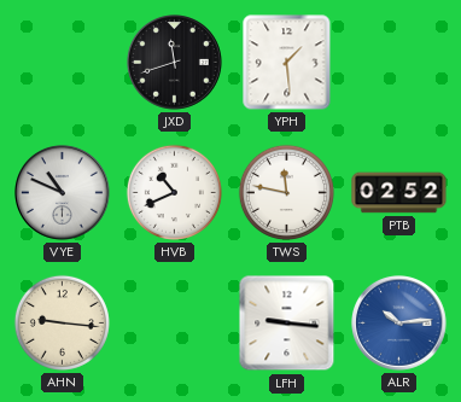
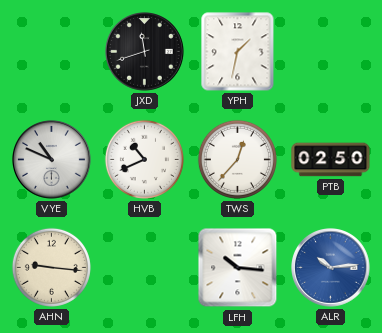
YPH: 1:29 -> 1:32 (238, 52)
TWS: 11:47 -> 12:37 (237, 159)
PTB: 02:52 -> 02:50 (331, 160)
LFH: 9:16 -> 10:16 (238, 268)
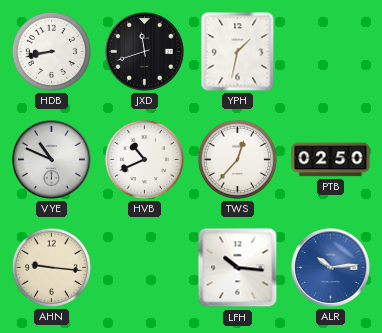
HDB: none -> 8:43 (51, 51)
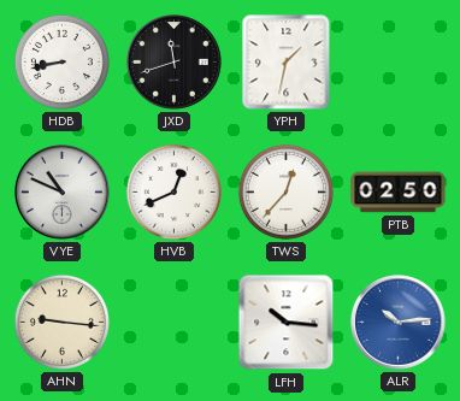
HVB: 10:41 -> 12:41 (173, 191)
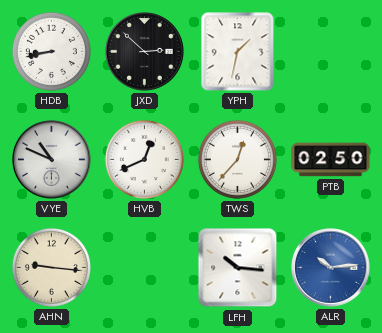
JXD: 11:42 -> 2:52 (145, 52)
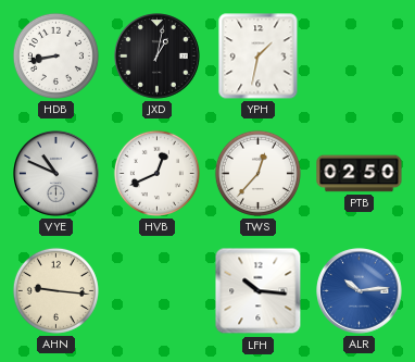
JXD: 2:52 -> 1:02 (158, 57)
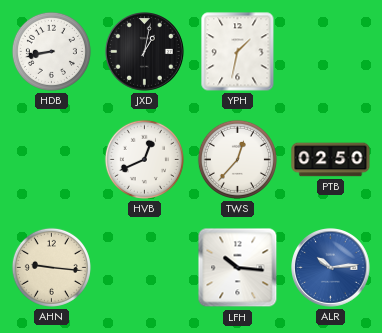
VYE: 10:49 -> none (56, 174)
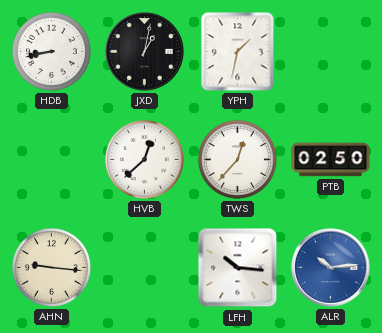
HVB: 12:41 -> 12:38 (144, 159)
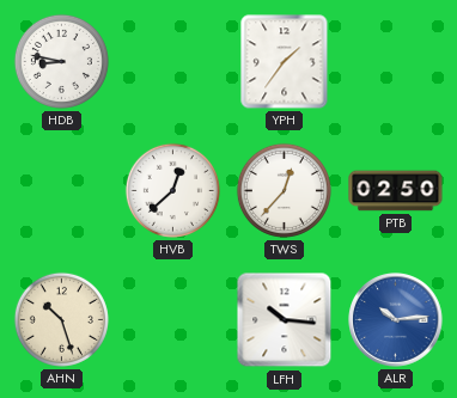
HDB: 8:43 -> 8:47 (61, 61)
JXD: 1:02 -> none (145, 52)
YPH: 1:32 -> 1:36 (285, 62)
AHN: 9:16 -> 10:27 (61, 319)
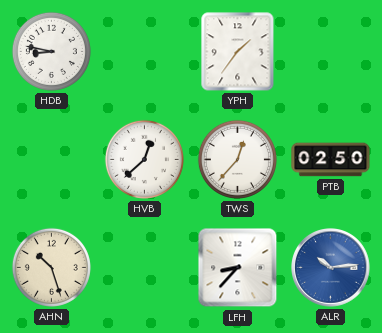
LFH: 10:16 -> 8:37 (238, 268)
